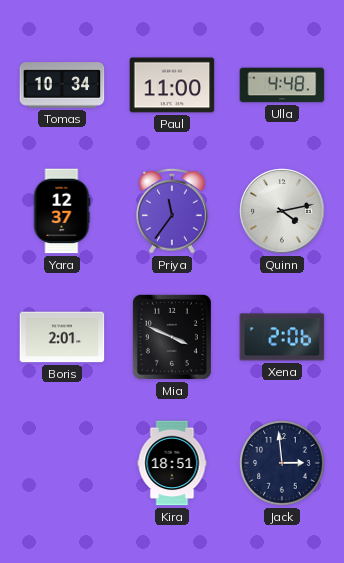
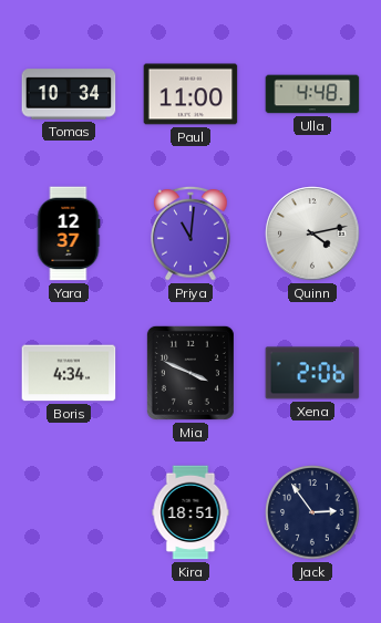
Priya: 11:36 -> 11:01 (190, 233)
Boris: 2:01 -> 4:34 (69, 373)
Jack: 2:59 -> 2:54 (312, 512)
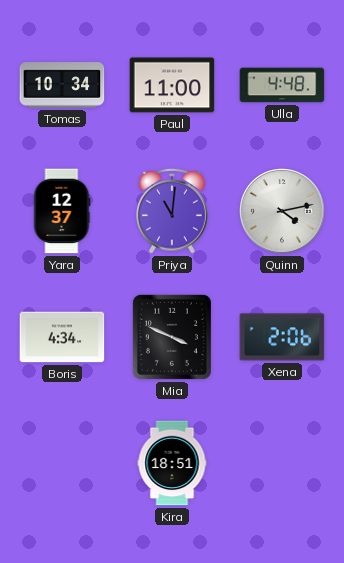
Jack: 2:54 -> none (312, 512)
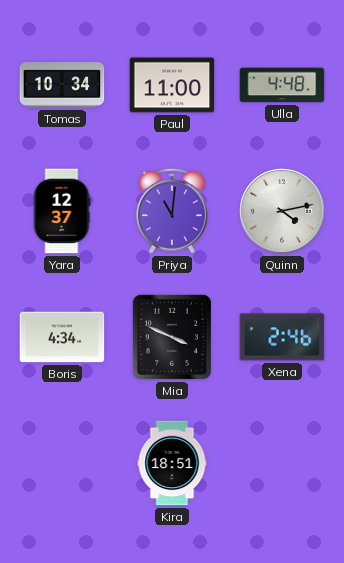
Xena: 2:06 -> 2:46 (282, 337)
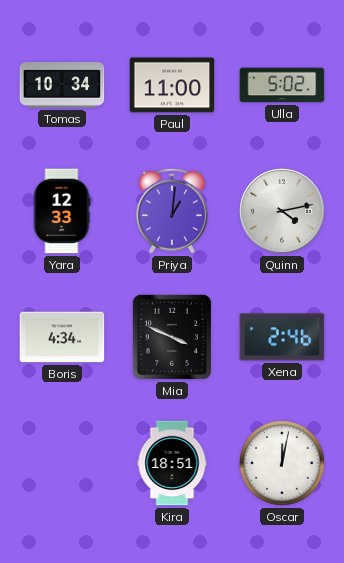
Ulla: 4:48 -> 5:02 (282, 85)
Yara: 12:37 -> 12:33 (62, 211)
Priya: 11:01 -> 1:01 (172, 211)
Oscar: none -> 12:02 (282, 463)
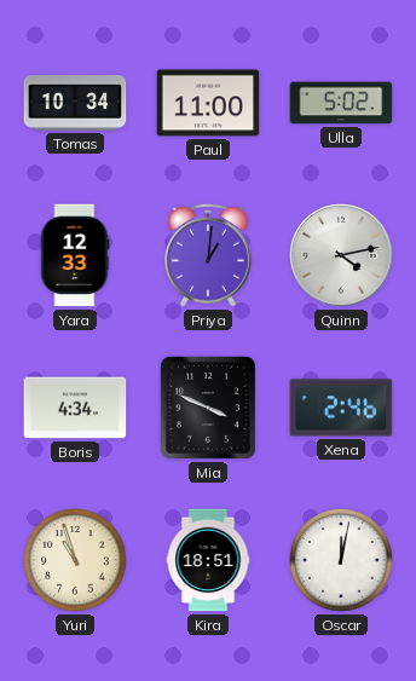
Yuri: none -> 10:57 (75, 560)
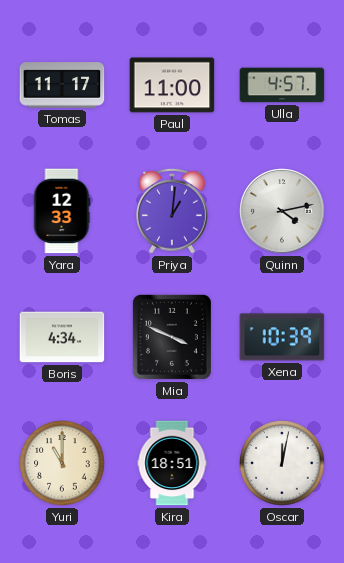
Tomas: 10:34 -> 11:17 (62, 85)
Ulla: 5:02 -> 4:57 (282, 85)
Xena: 2:46 -> 10:39 (282, 337)
Yuri: 10:57 -> 11:00 (62, 463)
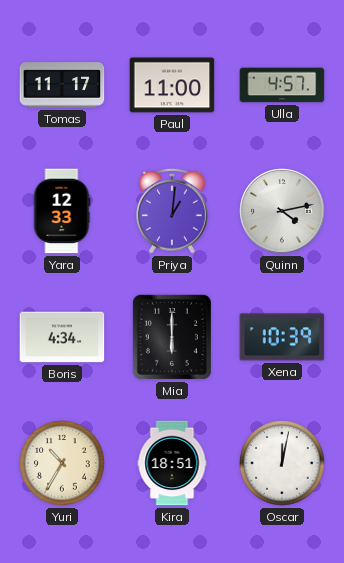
Mia: 3:49 -> 6:00 (172, 337)
Yuri: 11:00 -> 10:35 (62, 463)
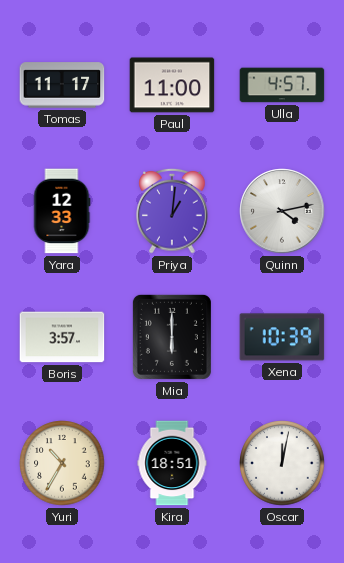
Boris: 4:34 -> 3:57 (62, 337)
